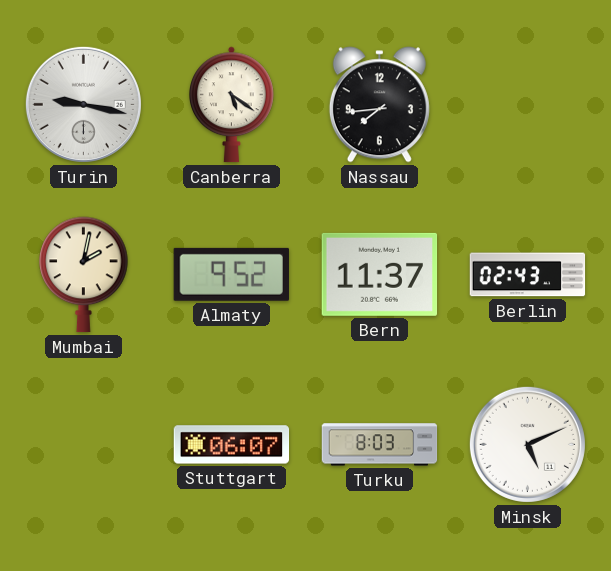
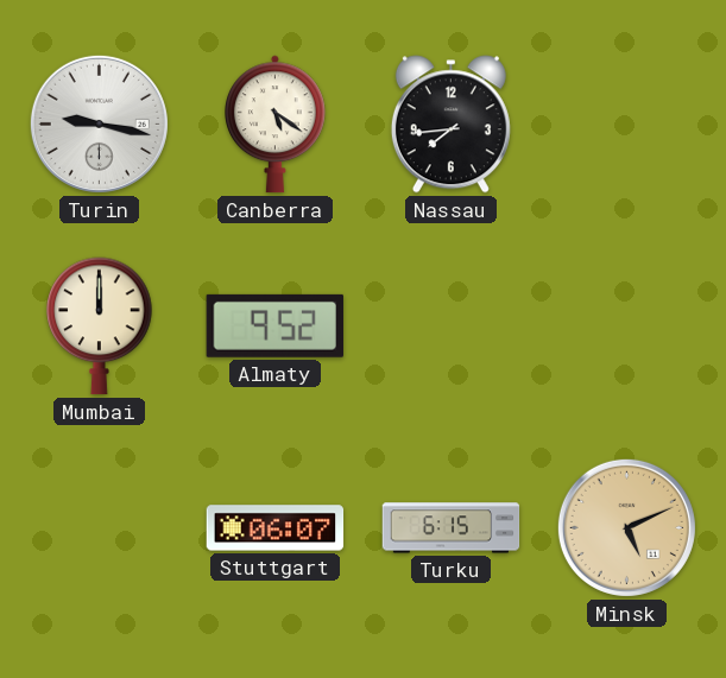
Mumbai: 2:02 -> 12:00 (100, 327)
Bern: 11:37 -> none (380, 274)
Berlin: 02:43 -> none (528, 275)
Turku: 8:03 -> 6:15 (452, 528)
Minsk dial: white -> champagne (626, 527)
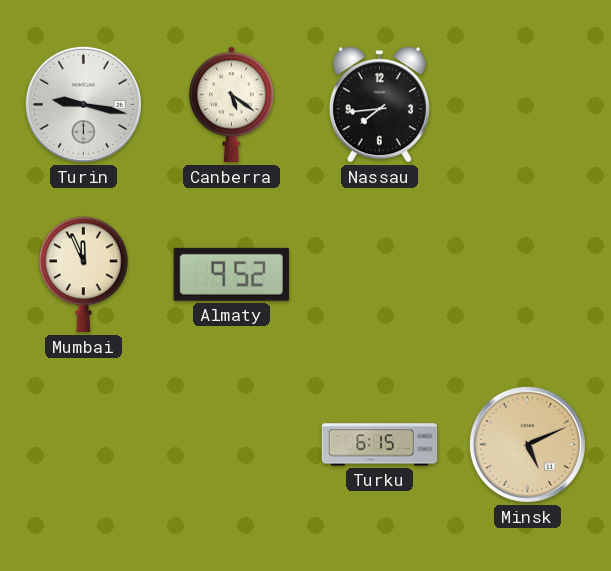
Mumbai: 12:00 -> 11:56 (84, 275)
Stuttgart: 06:07 -> none (276, 528)
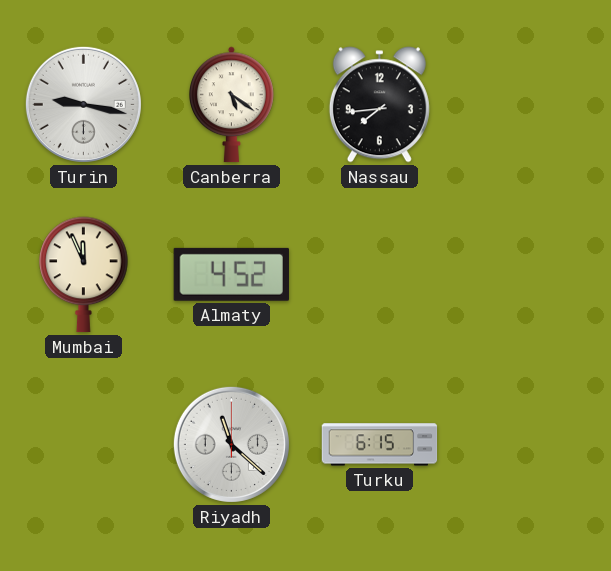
Almaty: 9:52 -> 4:52 (231, 274)
Riyadh: none -> 11:22 (231, 444)
Minsk: 5:11 -> none (527, 444)
